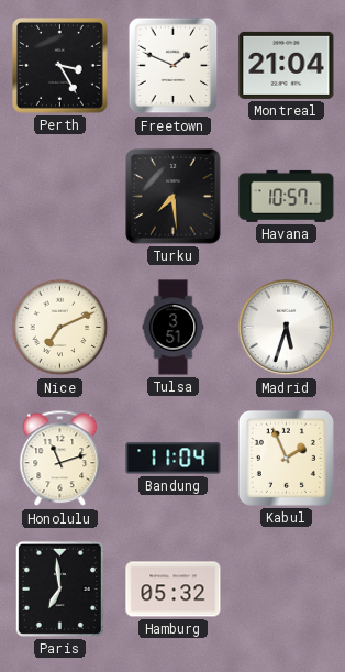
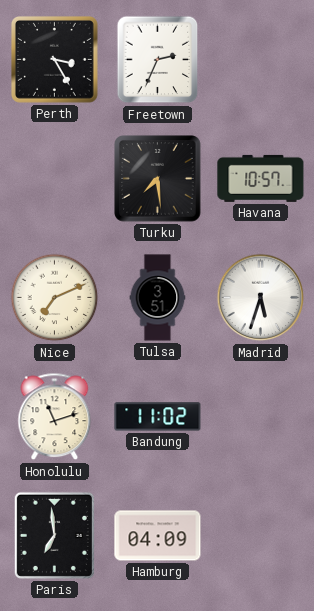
Freetown: 1:49 -> 2:34 (158, 60)
Montreal: 21:04 -> none (287, 65)
Bandung: 11:04 -> 11:02 (158, 417)
Kabul: 1:56 -> none (286, 458)
Hamburg: 05:32 -> 04:09 (158, 536)
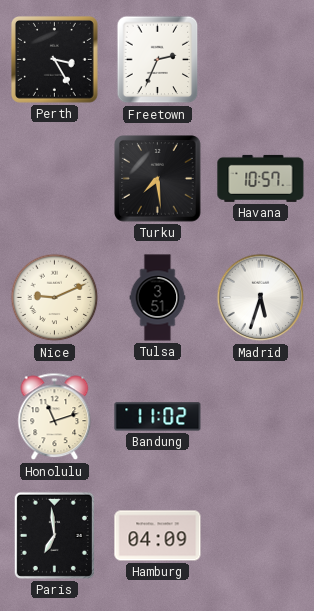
Nice: 7:11 -> 9:11 (55, 298)
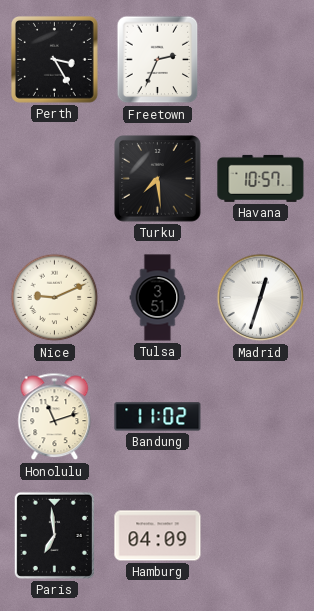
Madrid: 5:33 -> 12:33 (261, 298)
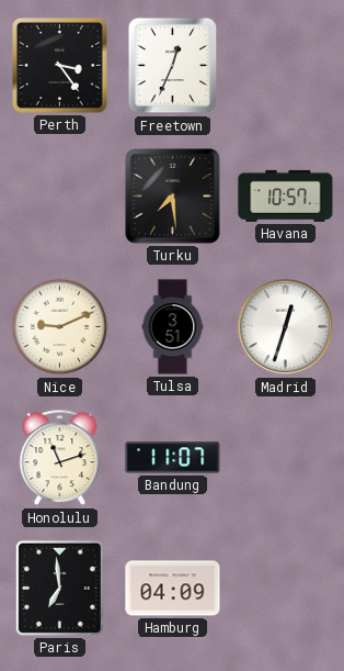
Perth: 3:25 -> 3:24 (59, 65)
Freetown: 2:34 -> 12:34 (173, 66)
Bandung: 11:02 -> 11:07 (173, 458)
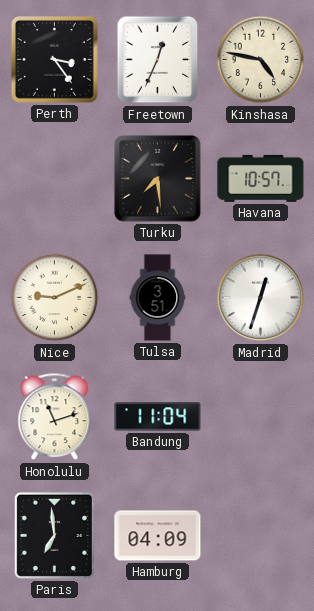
Kinshasa: none -> 4:47 (261, 60)
Bandung: 11:07 -> 11:04 (158, 417)
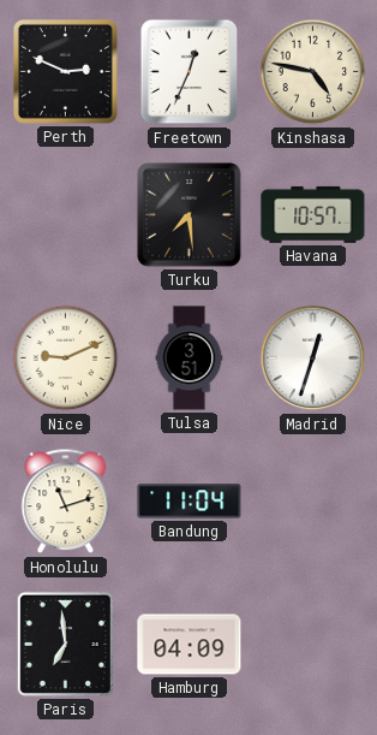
Perth: 3:24 -> 2:49 (65, 71)
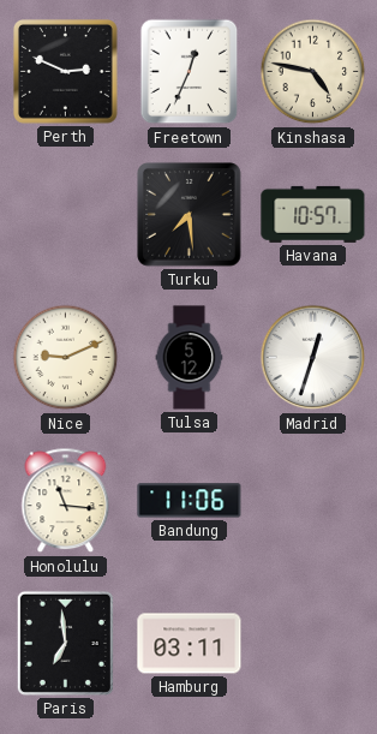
Tulsa: 3:51 -> 5:12 (190, 358)
Honolulu: 11:12 -> 11:16 (66, 501)
Bandung: 11:04 -> 11:06 (190, 501)
Hamburg: 04:09 -> 03:11 (190, 644)
